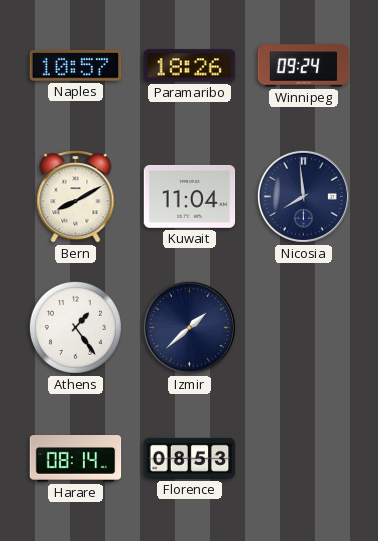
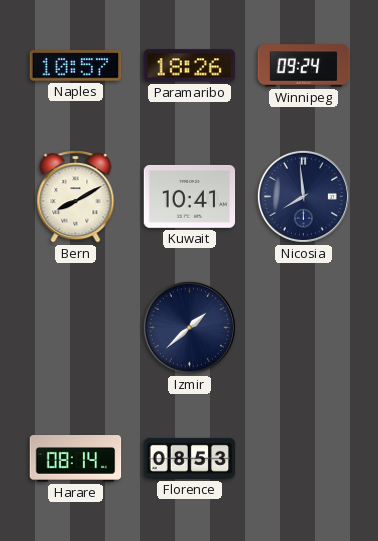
Kuwait: 11:04 -> 10:41 (190, 196)
Athens: 1:24 -> none (75, 327)
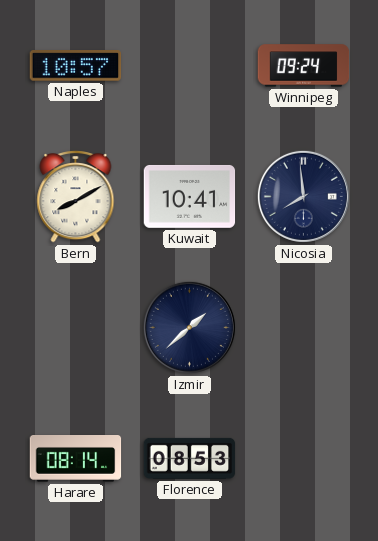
Paramaribo: 18:26 -> none (190, 66)
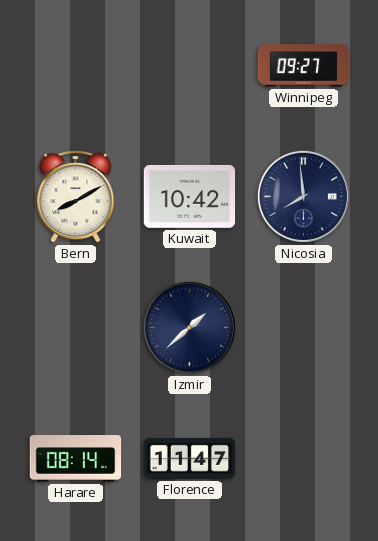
Naples: 10:57 -> none (76, 66)
Winnipeg: 09:24 -> 09:27 (304, 66)
Kuwait: 10:41 -> 10:42 (190, 196)
Florence: 08:53 -> 11:47 (190, 458)
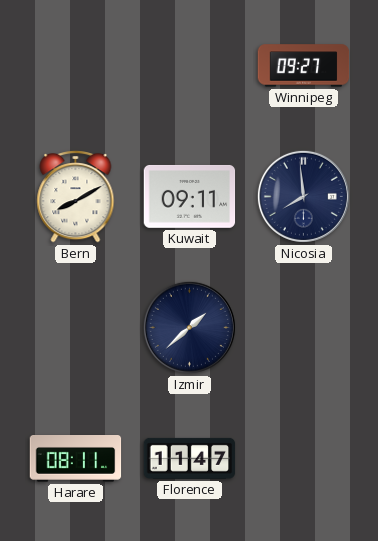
Kuwait: 10:42 -> 09:11 (190, 196)
Harare: 08:14 -> 08:11 (76, 459)
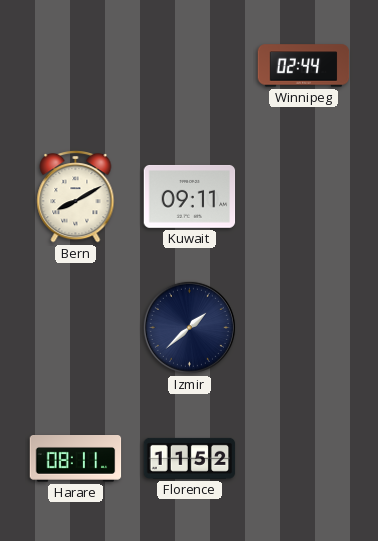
Winnipeg: 09:27 -> 02:44 (304, 66)
Nicosia: 7:59 -> none (303, 196)
Florence: 11:47 -> 11:52 (190, 458)
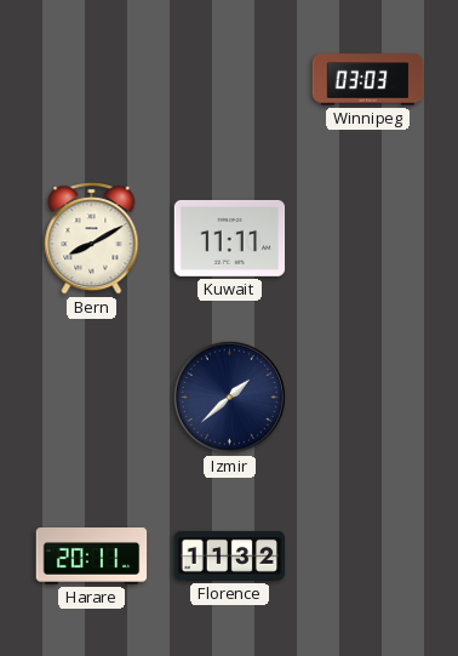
Winnipeg: 02:44 -> 03:03 (368, 80)
Kuwait: 09:11 -> 11:11 (230, 238)
Harare: 08:11 -> 20:11 (92, 557)
Florence: 11:52 -> 11:32 (230, 555)
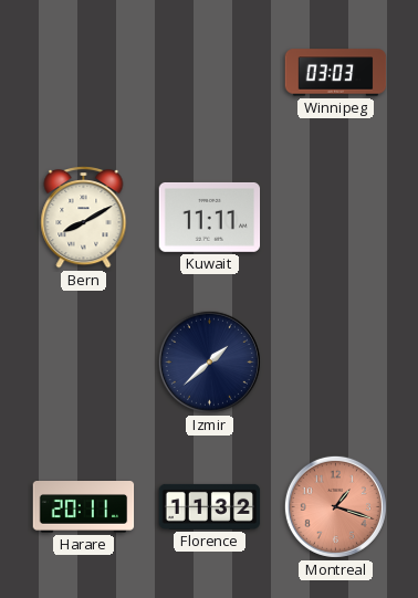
Montreal: none -> 1:18 (335, 506)
